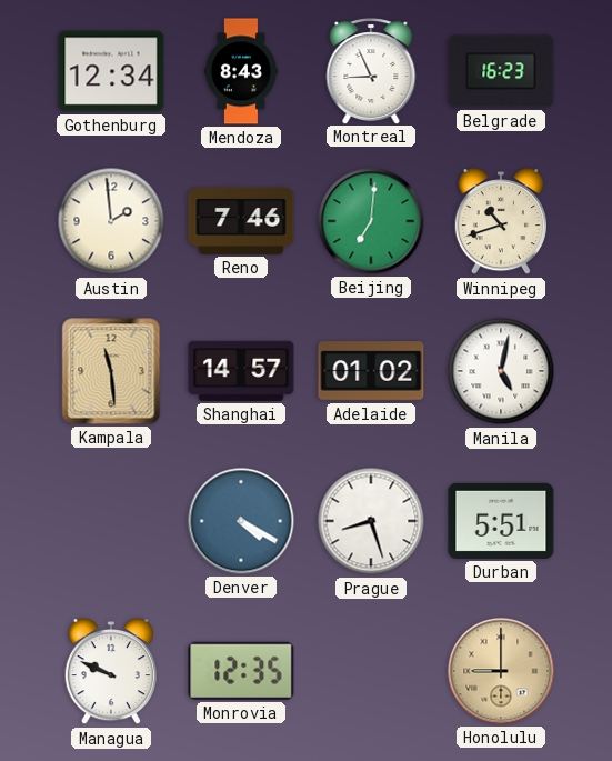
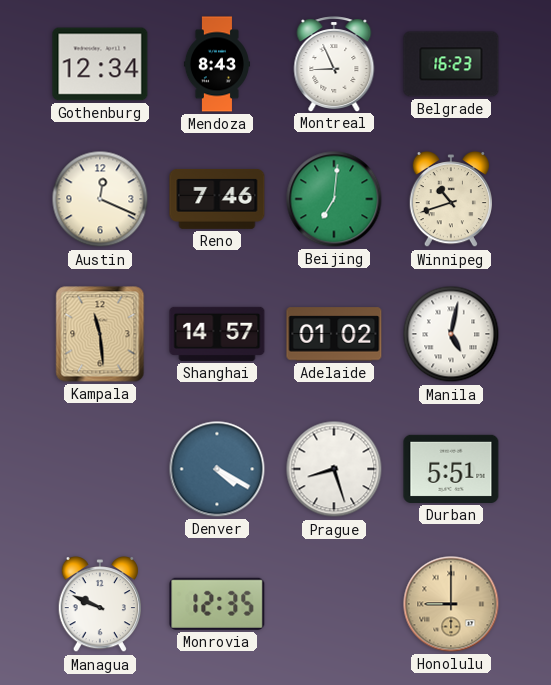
Austin: 1:59 -> 12:19 (100, 199)
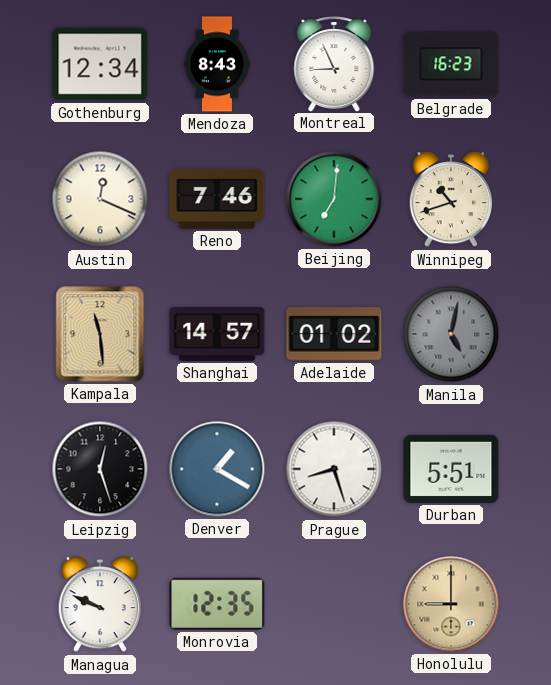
Manila dial: white -> grey (451, 334)
Leipzig: none -> 12:27 (100, 469)
Denver: 4:20 -> 1:20 (217, 469)
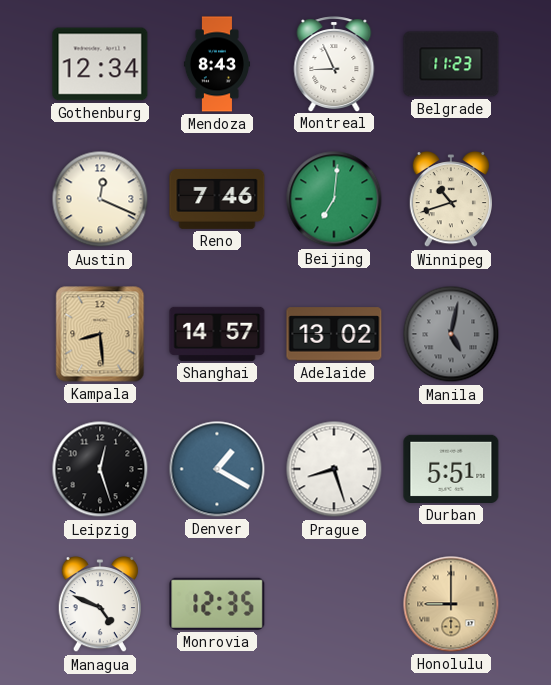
Belgrade: 16:23 -> 11:23 (451, 64)
Kampala: 11:29 -> 8:29 (100, 334)
Adelaide: 01:02 -> 13:02 (334, 334)
Managua: 9:49 -> 4:49 (99, 604)
